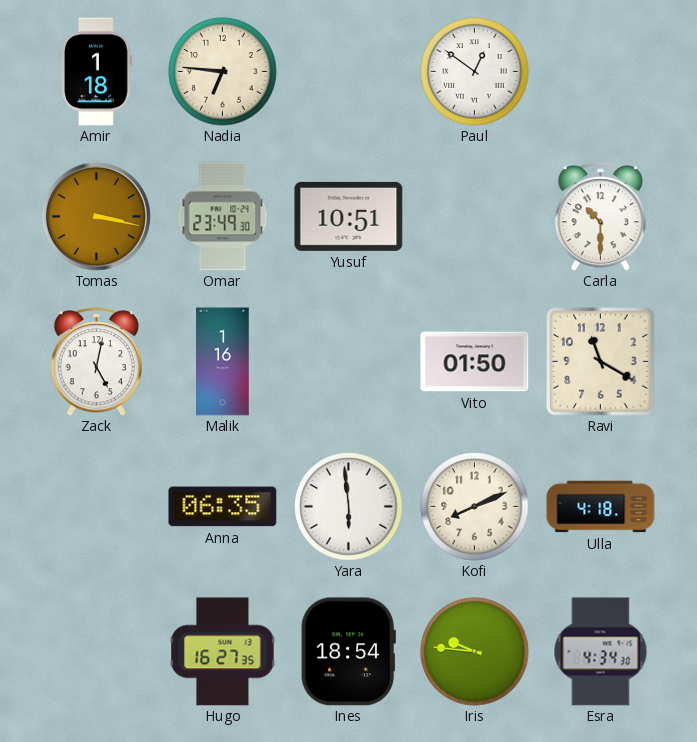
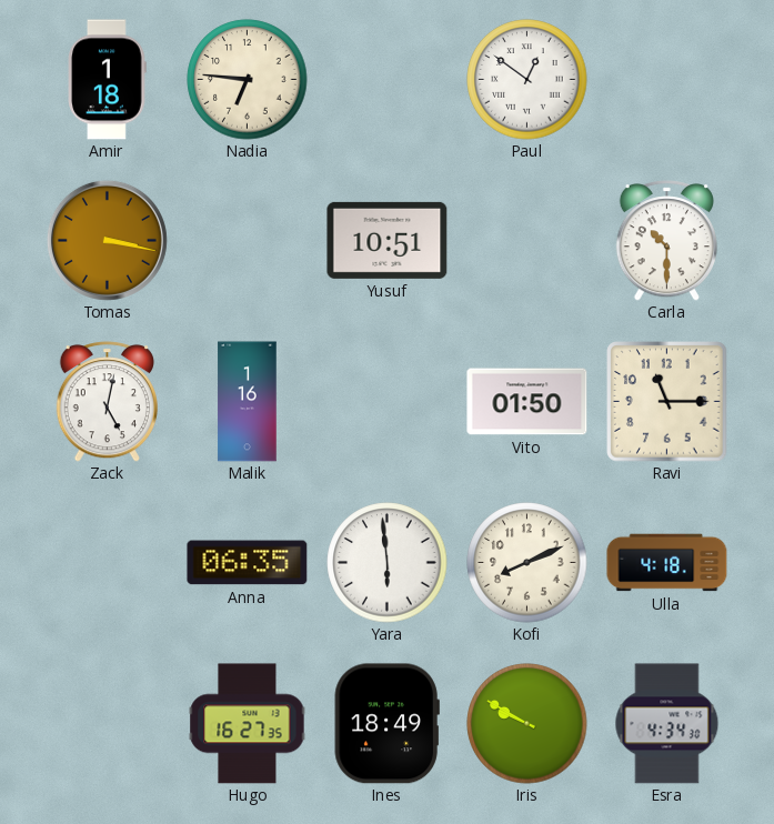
Omar: 23:49 -> none (223, 217)
Ravi: 11:20 -> 11:15 (667, 402)
Ines: 18:54 -> 18:49 (386, 724)
Iris: 9:46 -> 9:50 (527, 724)
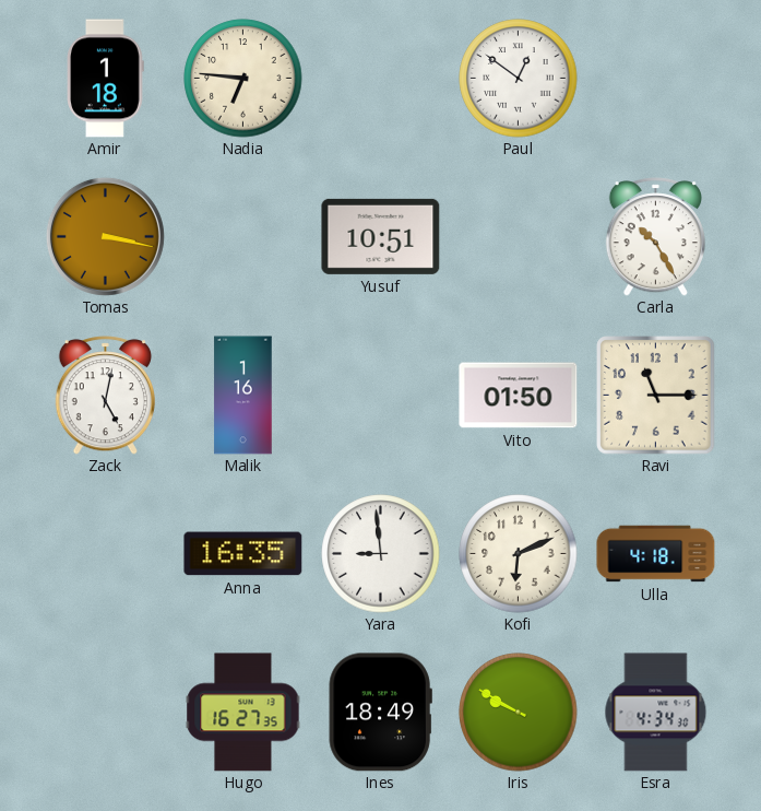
Carla: 10:30 -> 10:25 (655, 237)
Anna: 06:35 -> 16:35 (243, 554)
Yara: 5:59 -> 8:59 (381, 554)
Kofi: 8:11 -> 6:11 (519, 554)
